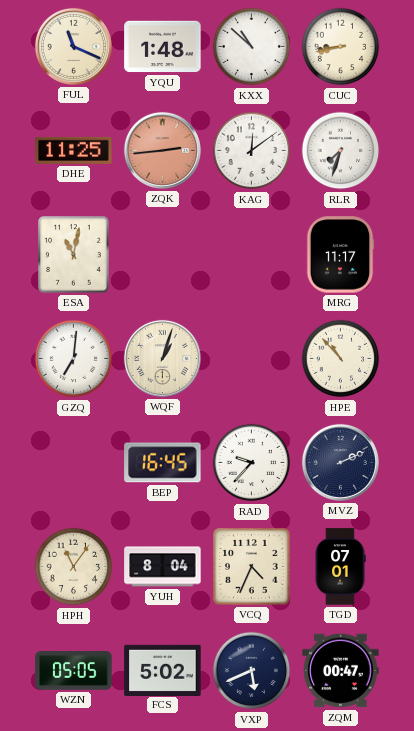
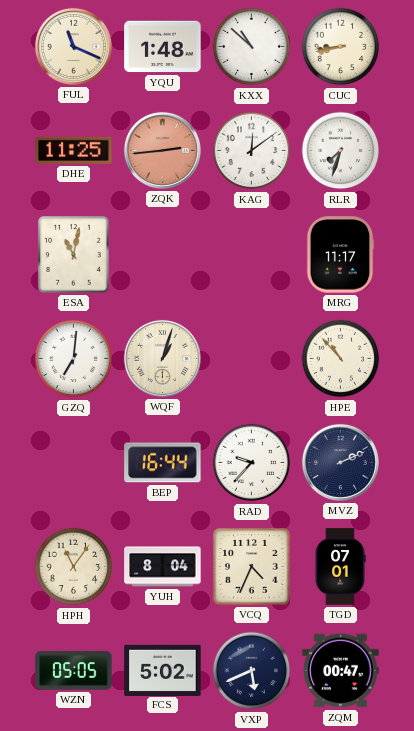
BEP: 16:45 -> 16:44 (163, 463)
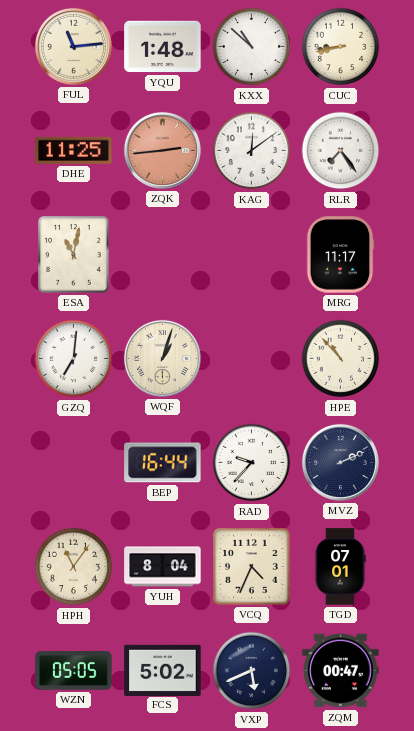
FUL: 11:19 -> 11:14 (73, 46)
RLR: 7:33 -> 7:24 (341, 151)
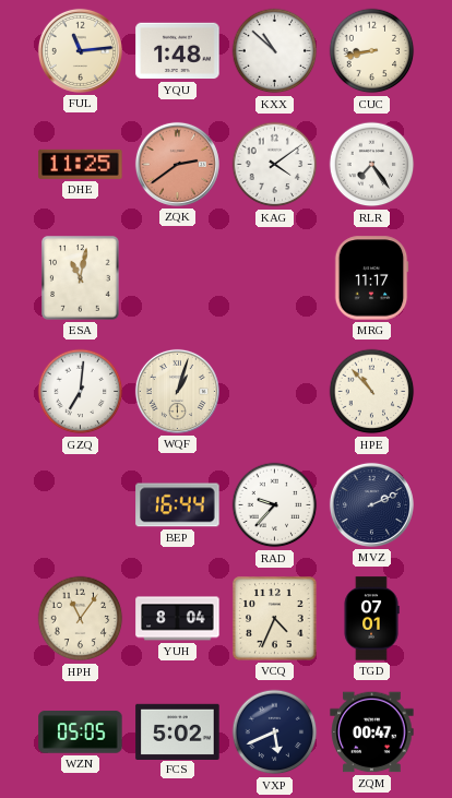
ZQK: 2:44 -> 2:39 (177, 164)
KAG: 12:09 -> 4:09 (275, 165)
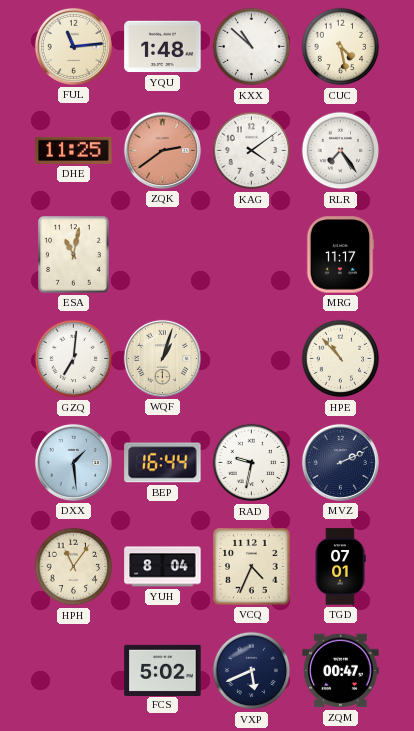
CUC: 8:43 -> 4:28 (341, 47)
DXX: none -> 1:29 (73, 462)
RAD: 9:37 -> 9:32 (252, 463)
WZN: 05:05 -> none (81, 733)
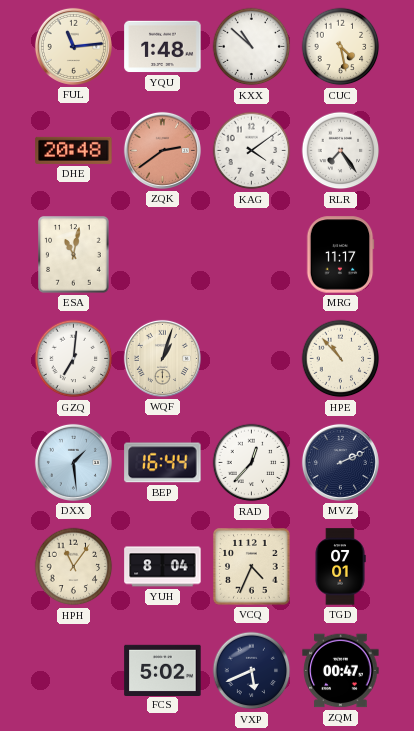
DHE: 11:25 -> 20:48 (74, 150)
RAD: 9:32 -> 12:37 (252, 463)
